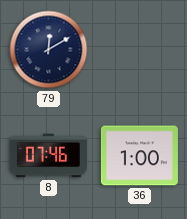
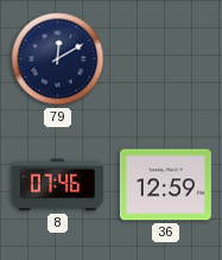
36: 1:00 -> 12:59 (165, 185)
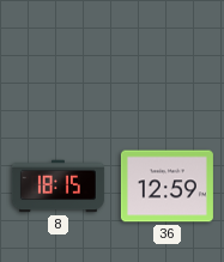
79: 12:10 -> none (58, 59)
8: 07:46 -> 18:15 (57, 187)
